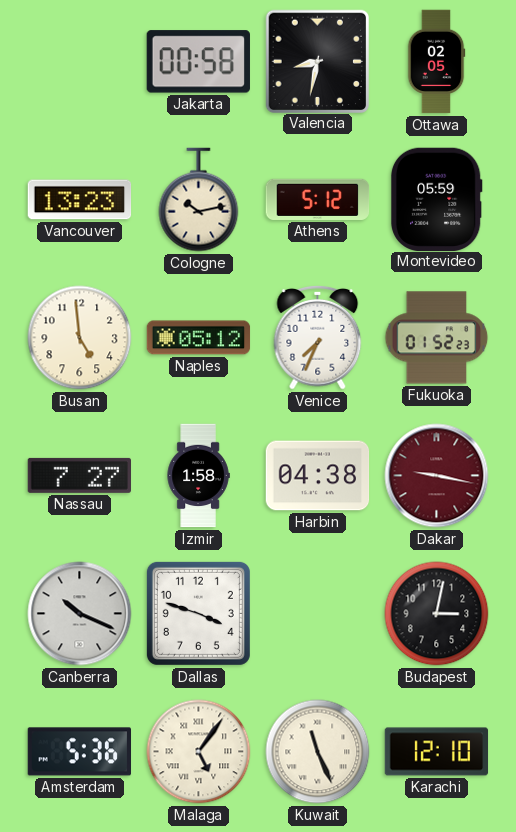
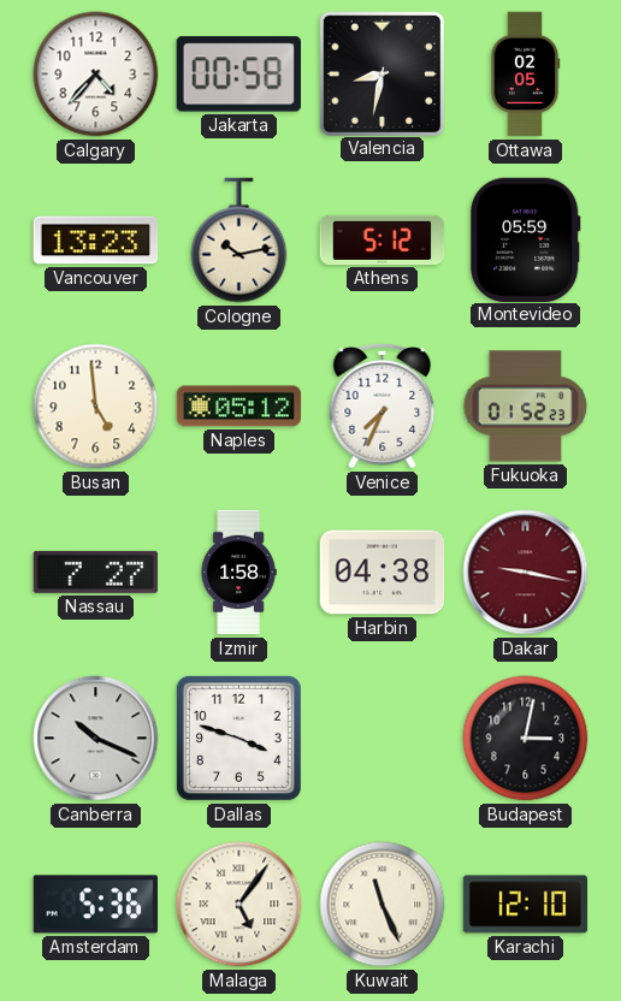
Calgary: none -> 4:37 (96, 75)
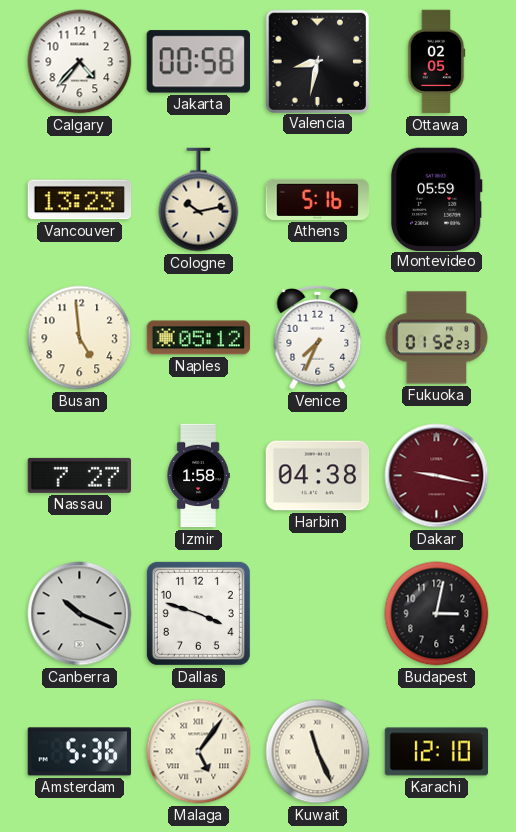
Athens: 5:12 -> 5:16 (318, 199)
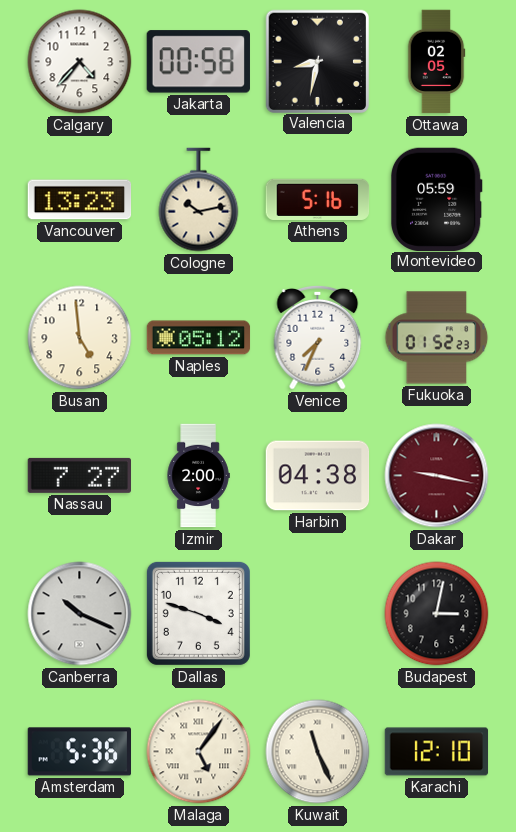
Izmir: 1:58 -> 2:00 (198, 476)
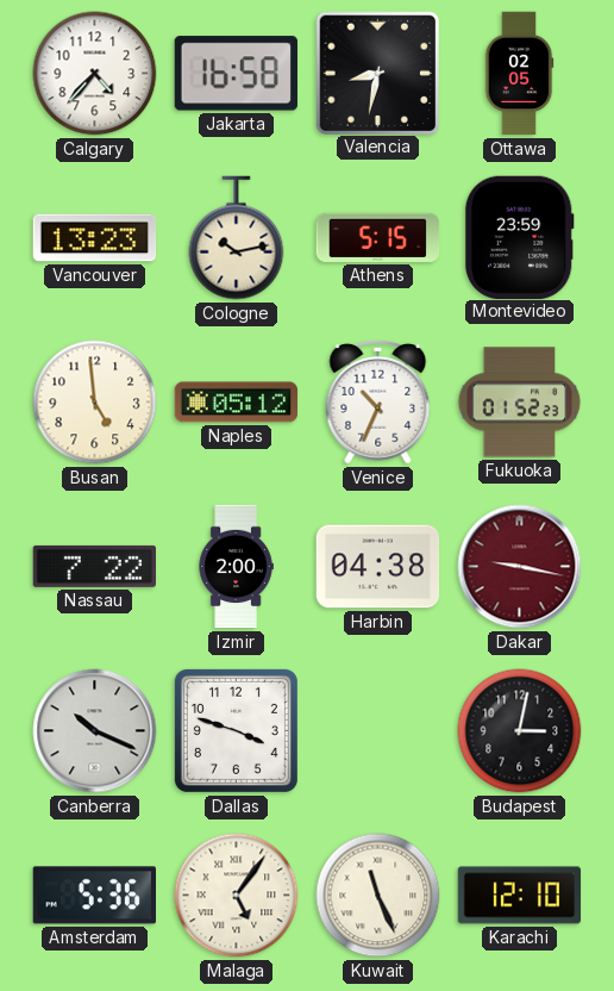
Jakarta: 00:58 -> 16:58 (236, 74)
Athens: 5:16 -> 5:15 (378, 237)
Montevideo: 05:59 -> 23:59 (519, 237)
Venice: 7:34 -> 10:34 (378, 401)
Nassau: 7:27 -> 7:22 (94, 566)
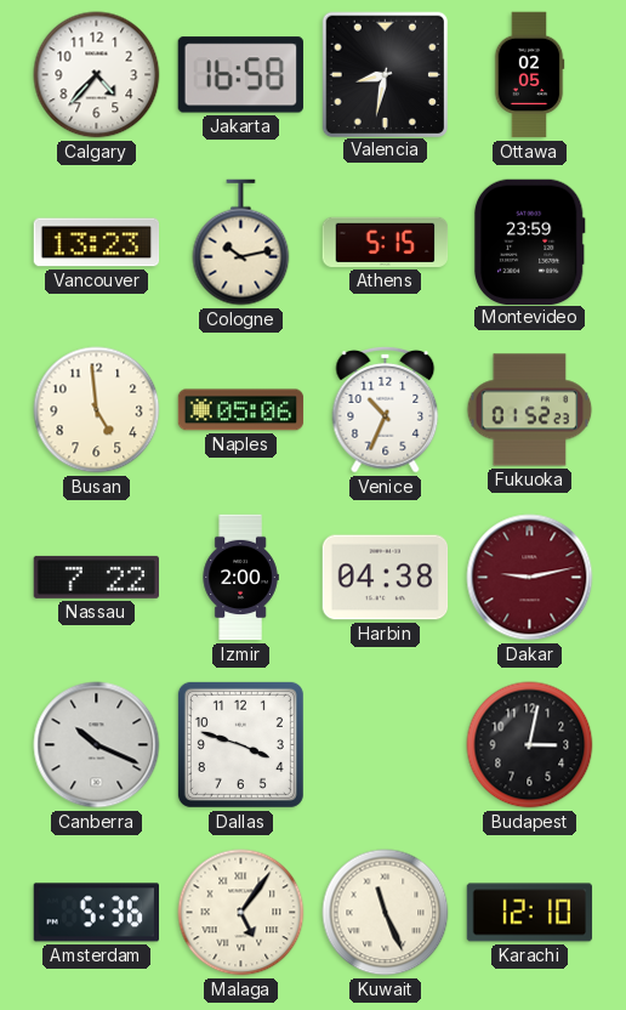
Naples: 05:12 -> 05:06 (241, 410)
Dakar: 9:17 -> 9:13 (530, 578)
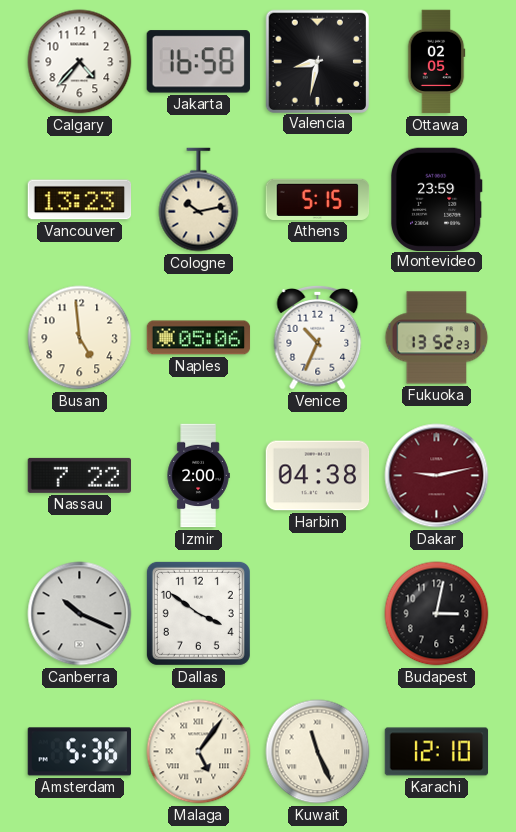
Fukuoka: 01:52 -> 13:52 (437, 338)
Dallas: 3:48 -> 3:51 (198, 613)
